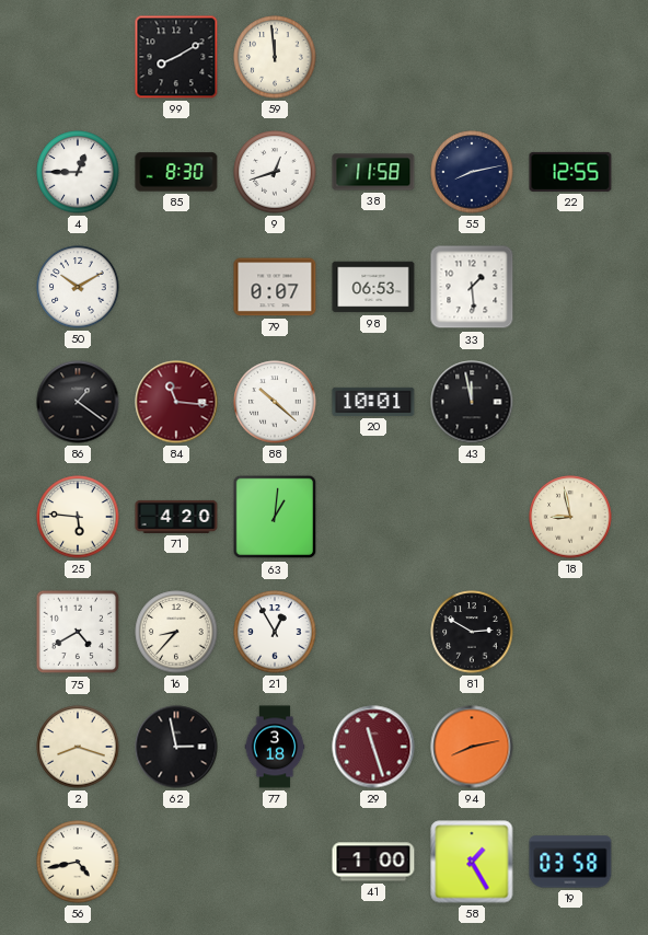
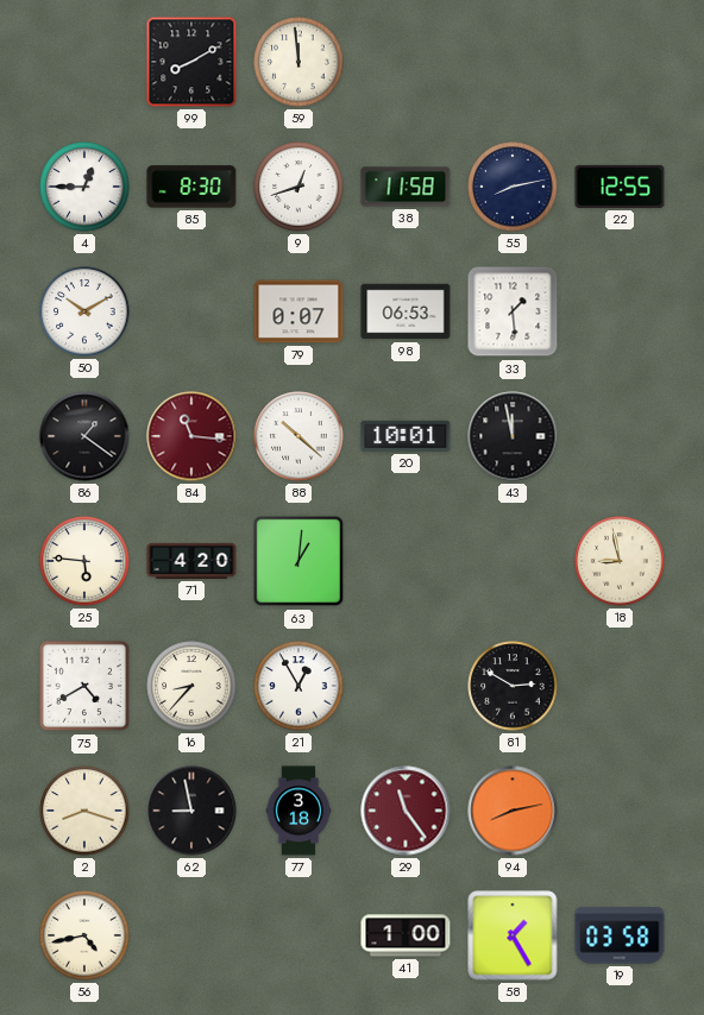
62: 2:58 -> 8:58 (191, 811)
29: 11:27 -> 11:24 (406, 811)
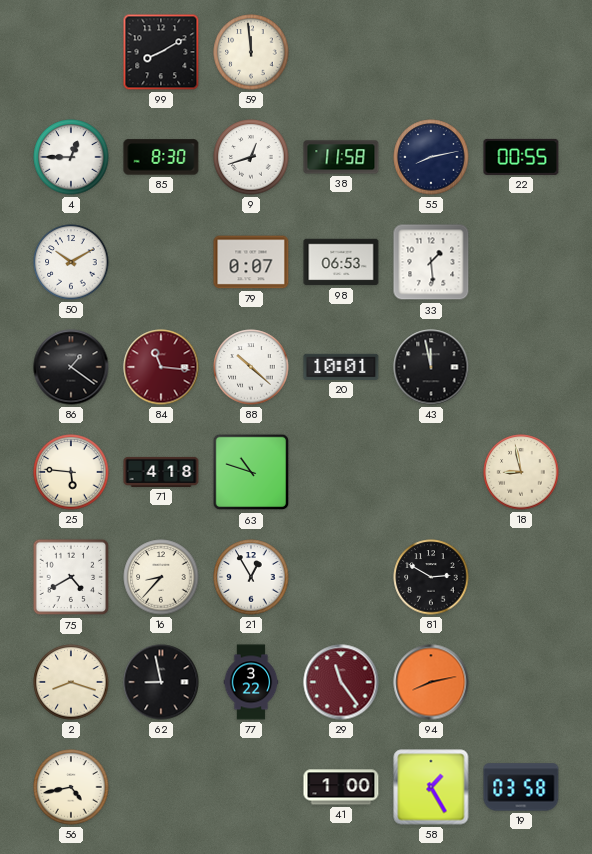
22: 12:55 -> 00:55 (521, 157)
71: 4:20 -> 4:18 (161, 472)
63: 1:01 -> 10:48 (251, 472)
77: 3:18 -> 3:22 (251, 682)
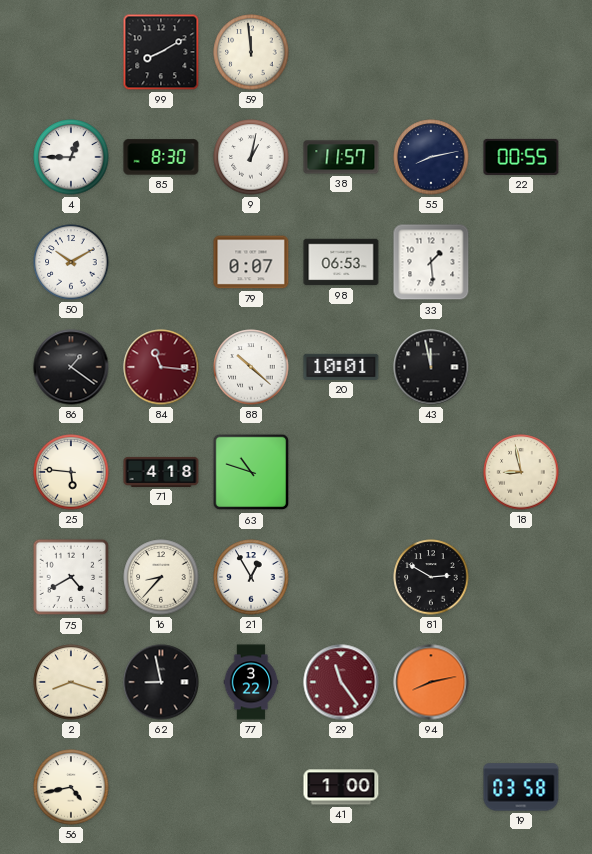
9: 12:42 -> 1:02 (251, 157)
38: 11:58 -> 11:57 (341, 157)
58: 1:25 -> none (431, 787)
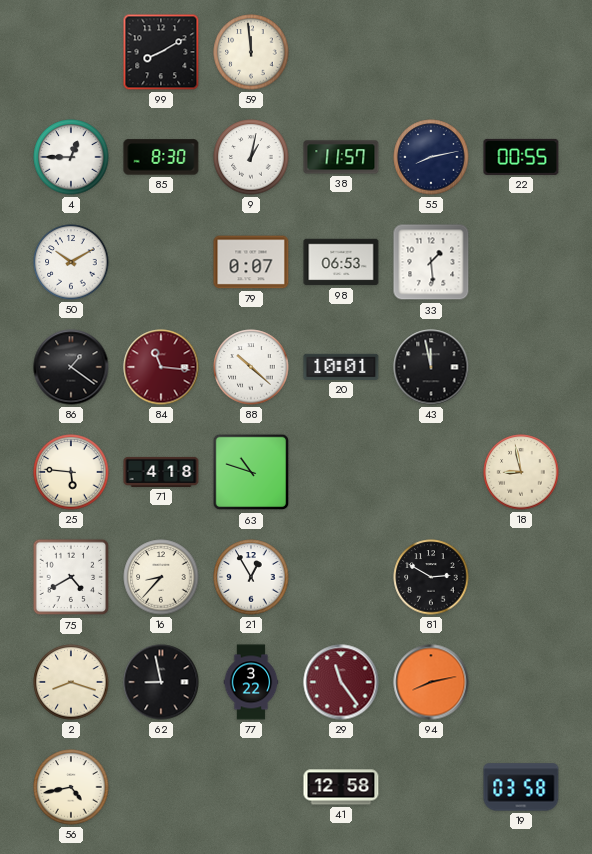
41: 1:00 -> 12:58 (341, 787)
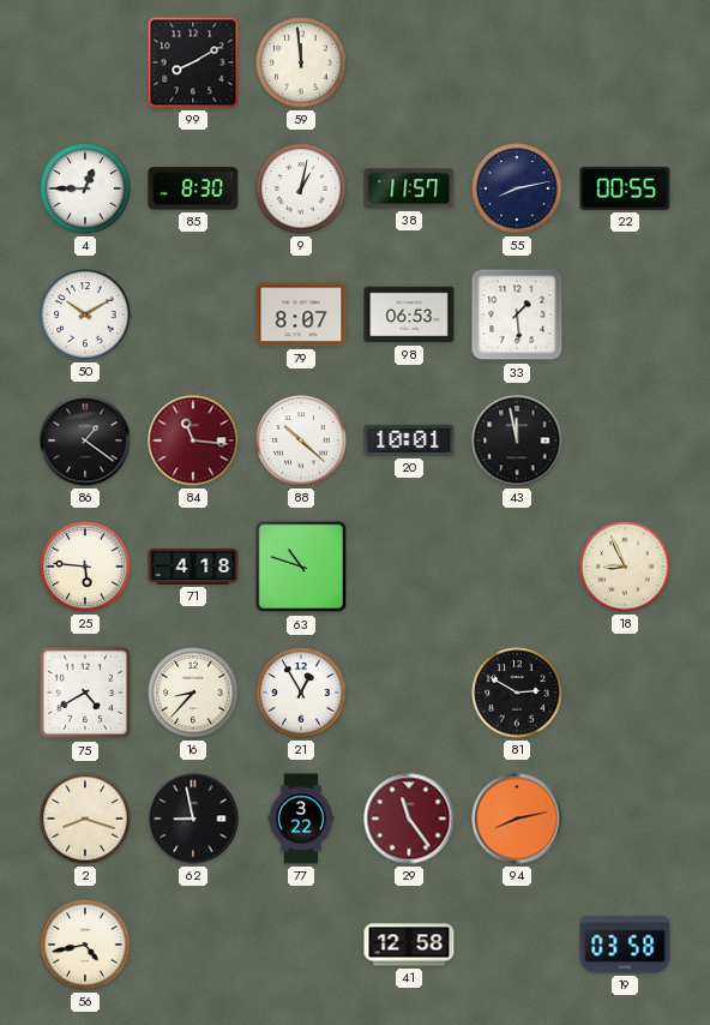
79: 0:07 -> 8:07 (301, 314)
18: 8:58 -> 8:56 (625, 567)
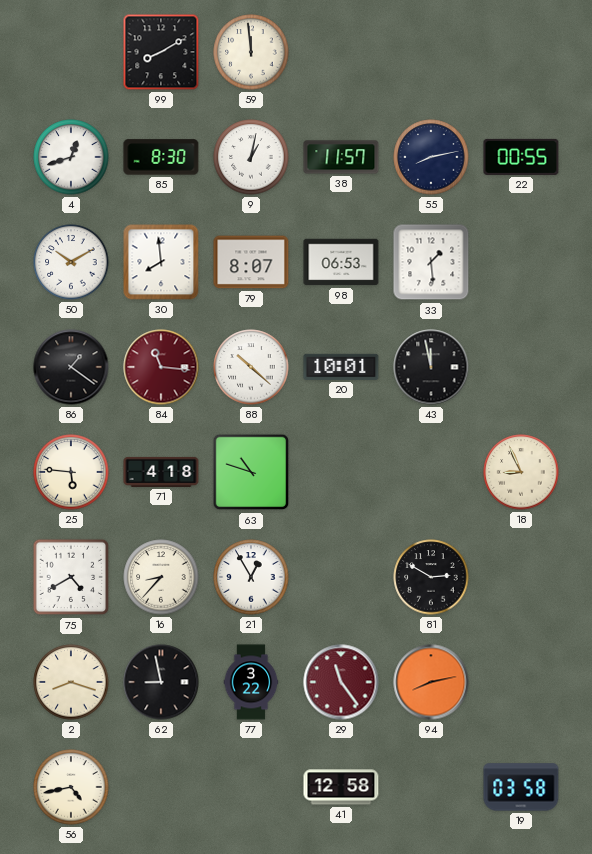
4: 12:45 -> 12:42 (71, 157)
30: none -> 7:59 (161, 262)
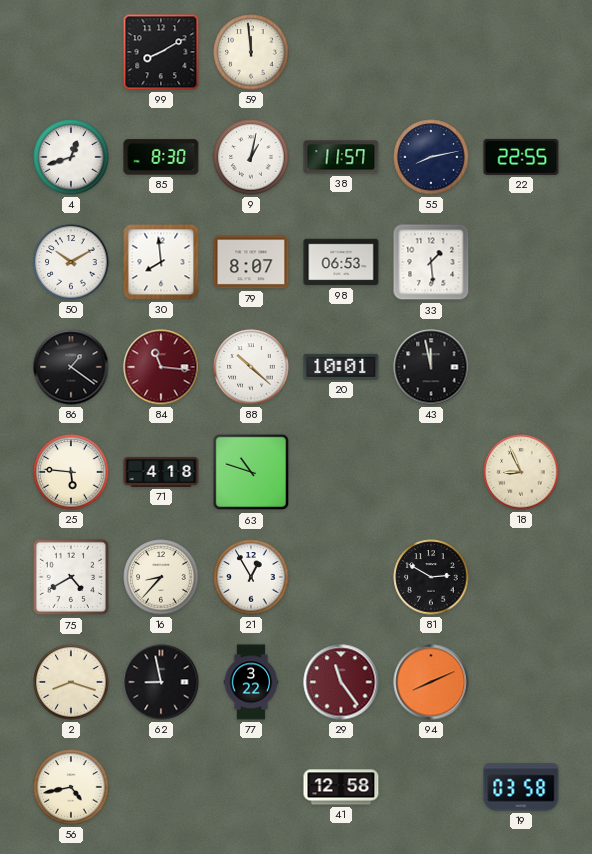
22: 00:55 -> 22:55 (521, 157)
94: 8:13 -> 8:11 (431, 682)
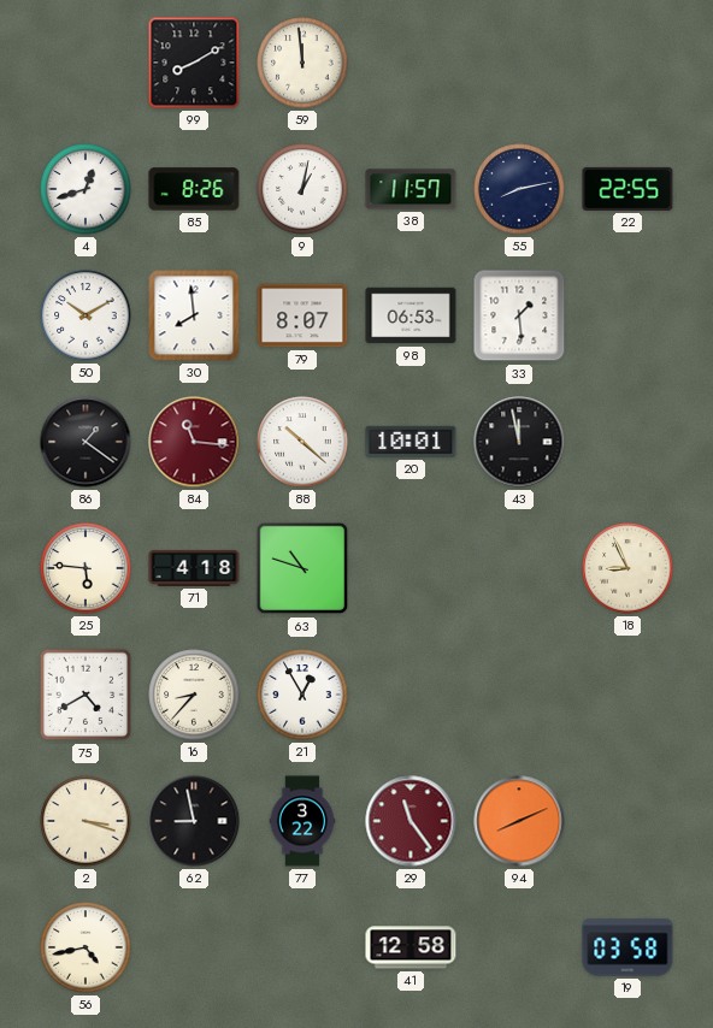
85: 8:30 -> 8:26 (194, 189)
81: 2:50 -> none (431, 577)
2: 8:18 -> 3:18 (86, 821)
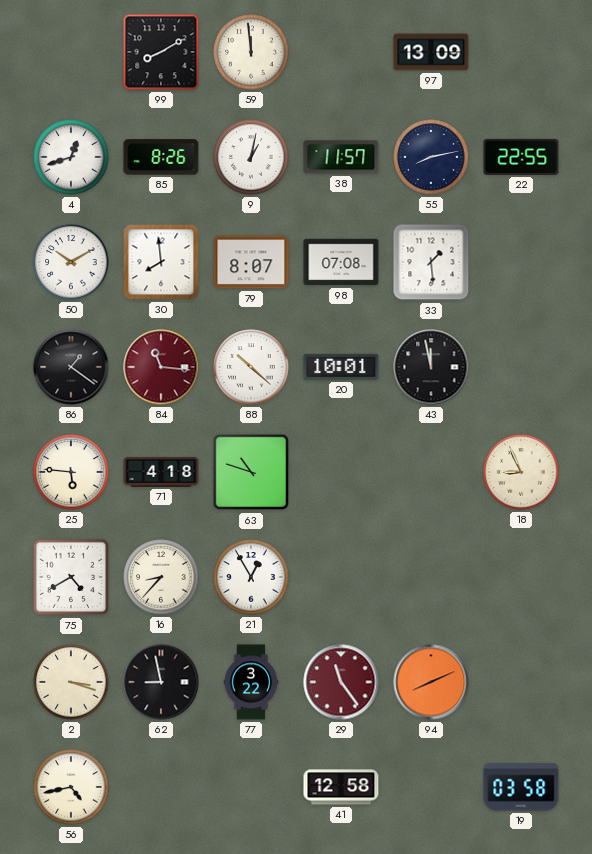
97: none -> 13:09 (431, 52)
98: 06:53 -> 07:08 (341, 262)
